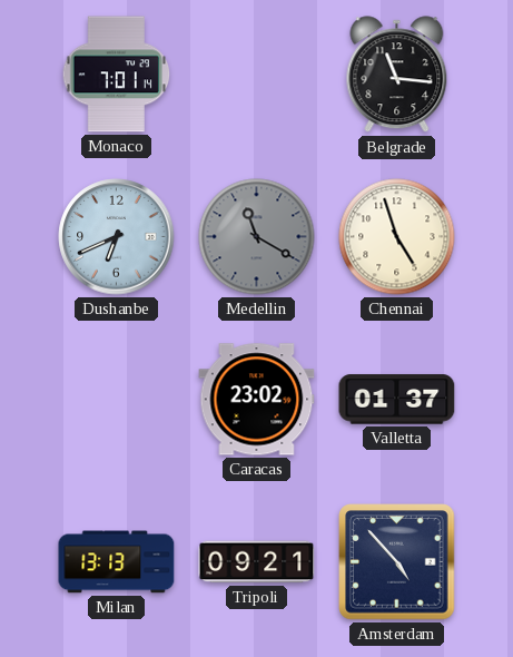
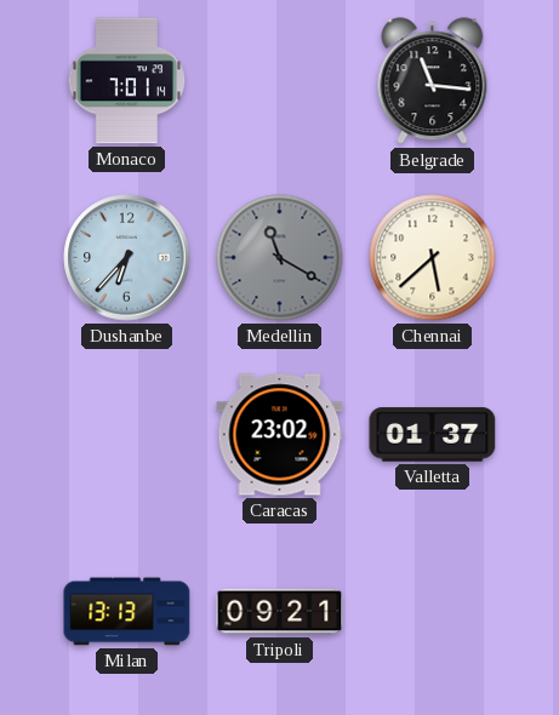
Dushanbe: 6:41 -> 6:37 (127, 258)
Chennai: 4:57 -> 5:38 (433, 258)
Amsterdam: 4:53 -> none (397, 562)
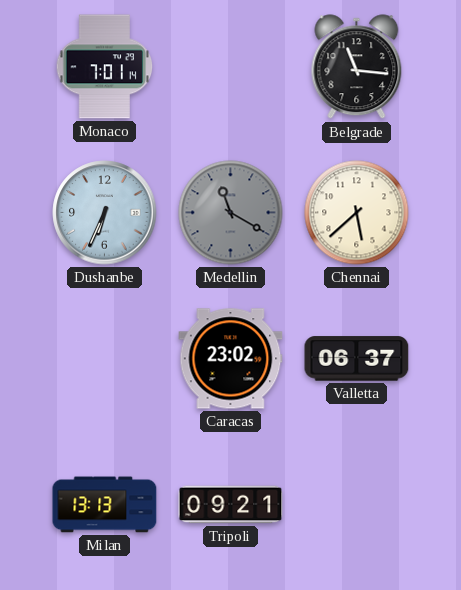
Dushanbe: 6:37 -> 6:34 (105, 213)
Valletta: 01:37 -> 06:37 (357, 359)
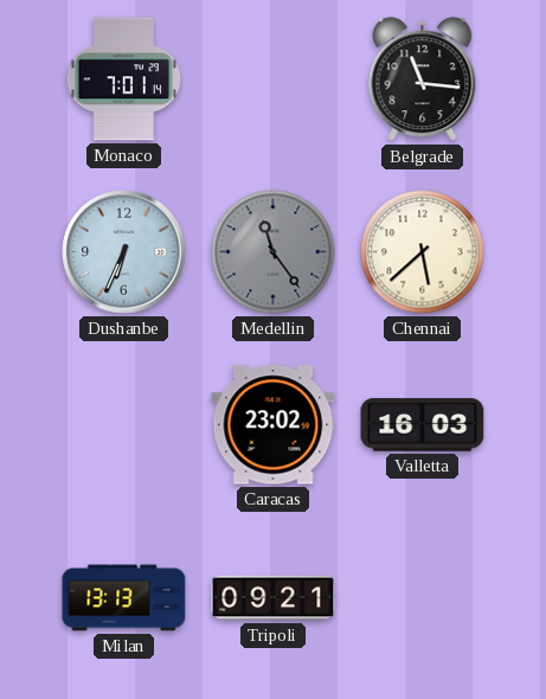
Medellin: 11:20 -> 11:24 (274, 252)
Valletta: 06:37 -> 16:03 (423, 425)
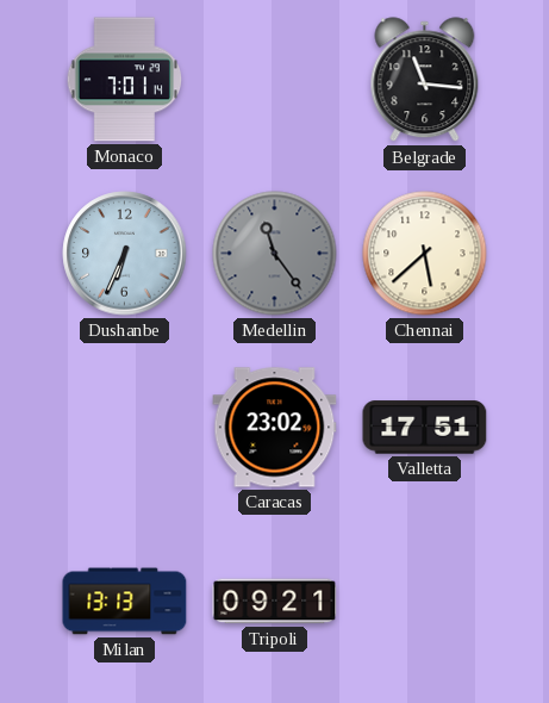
Valletta: 16:03 -> 17:51 (425, 428)
